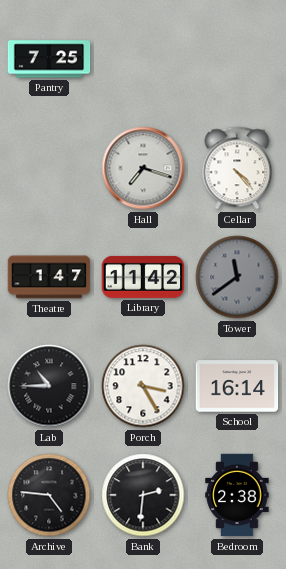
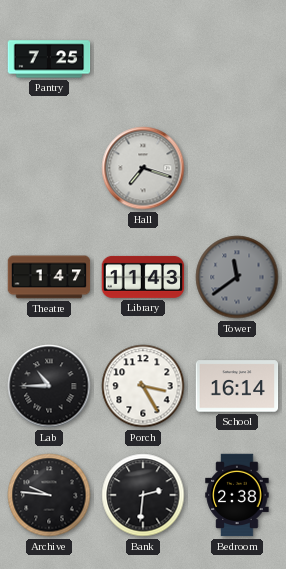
Cellar: 4:23 -> none (237, 168)
Library: 11:42 -> 11:43 (143, 277)
Archive: 4:46 -> 9:46 (49, 495)
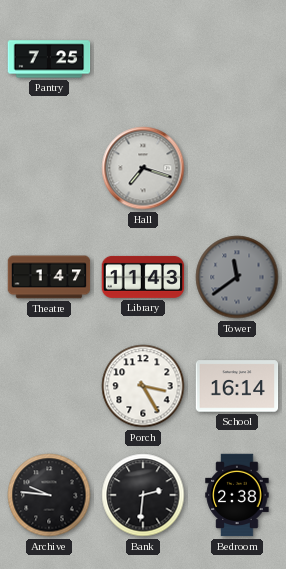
Lab: 10:45 -> none (49, 386)
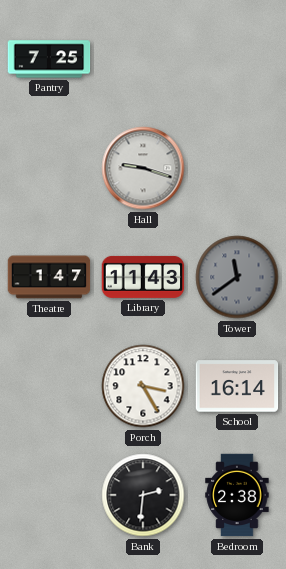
Hall: 7:18 -> 9:18 (143, 168)
Archive: 9:46 -> none (49, 495)
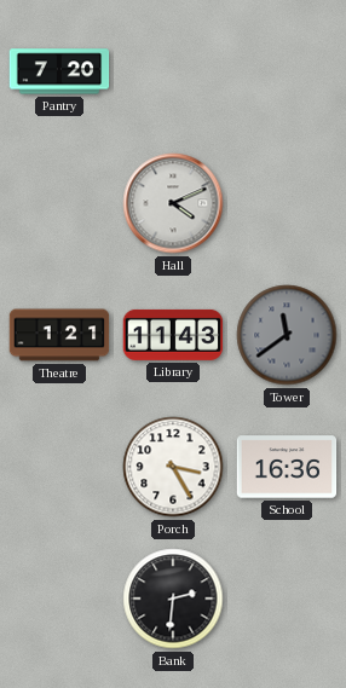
Pantry: 7:25 -> 7:20 (59, 71)
Hall: 9:18 -> 4:11 (173, 203)
Theatre: 1:47 -> 1:21 (59, 335)
School: 16:14 -> 16:36 (287, 467)
Bedroom: 2:38 -> none (237, 495)
